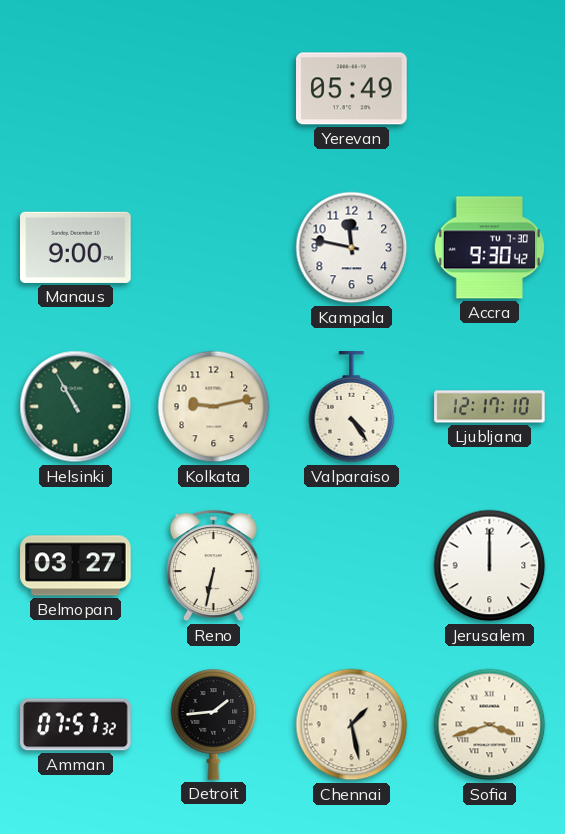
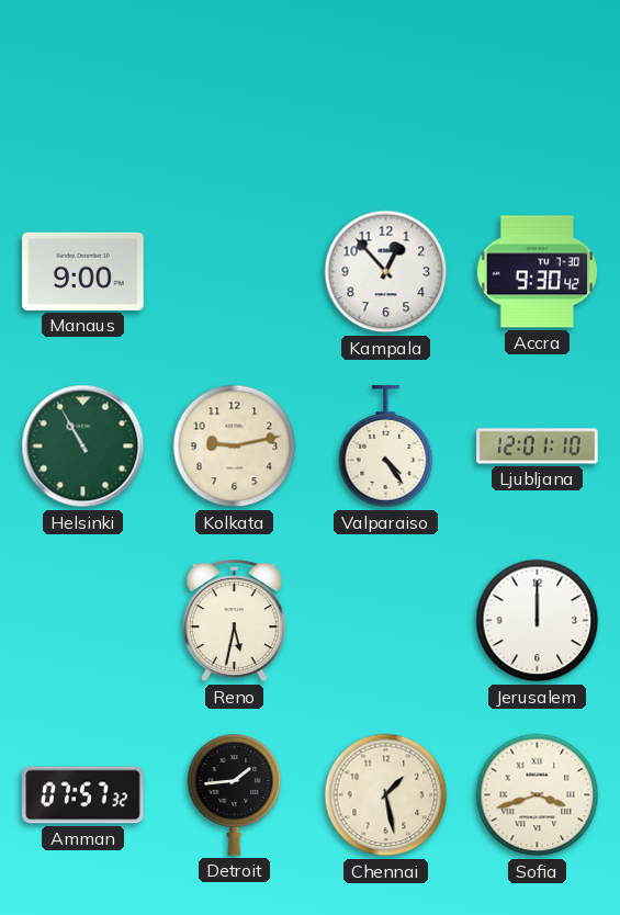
Yerevan: 05:49 -> none (352, 89)
Kampala: 11:47 -> 12:53 (386, 272)
Ljubljana: 12:17 -> 12:01 (538, 447)
Belmopan: 03:27 -> none (76, 566)
Reno: 6:32 -> 5:32 (234, 621)
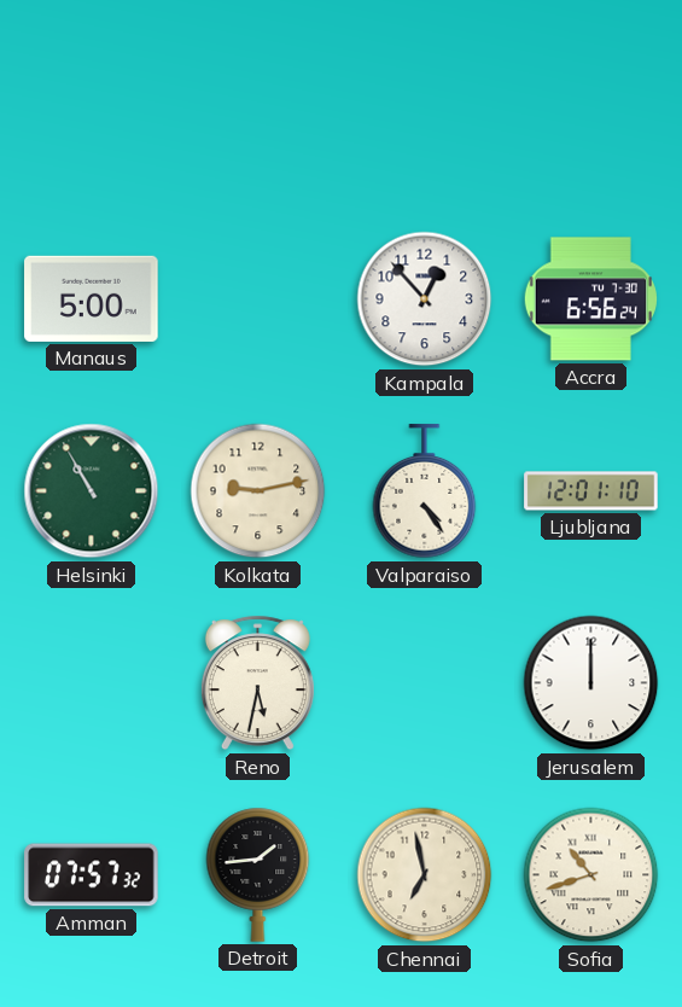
Manaus: 9:00 -> 5:00 (92, 298)
Accra: 9:30 -> 6:56 (590, 299)
Chennai: 1:28 -> 6:58 (425, 875)
Sofia: 3:42 -> 10:42 (591, 875)
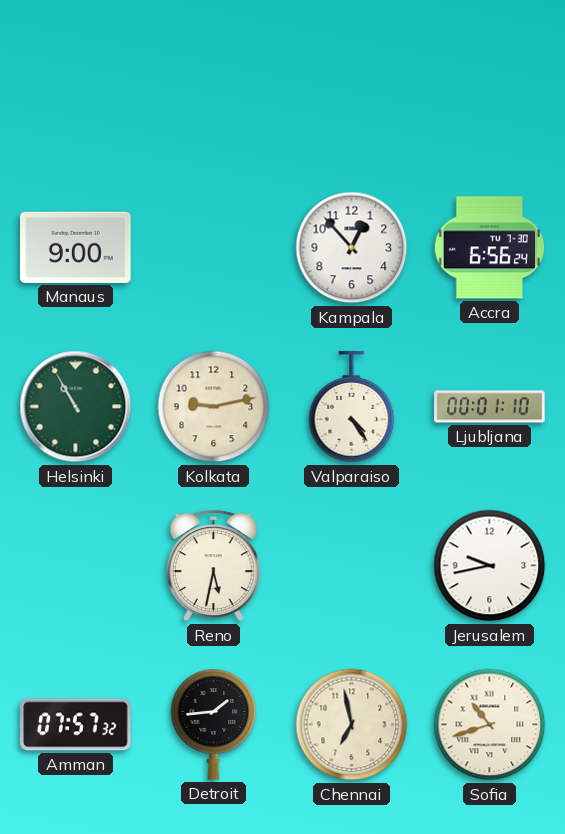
Manaus: 5:00 -> 9:00 (76, 247)
Ljubljana: 12:01 -> 00:01 (490, 407)
Jerusalem: 12:00 -> 9:43 (490, 566)
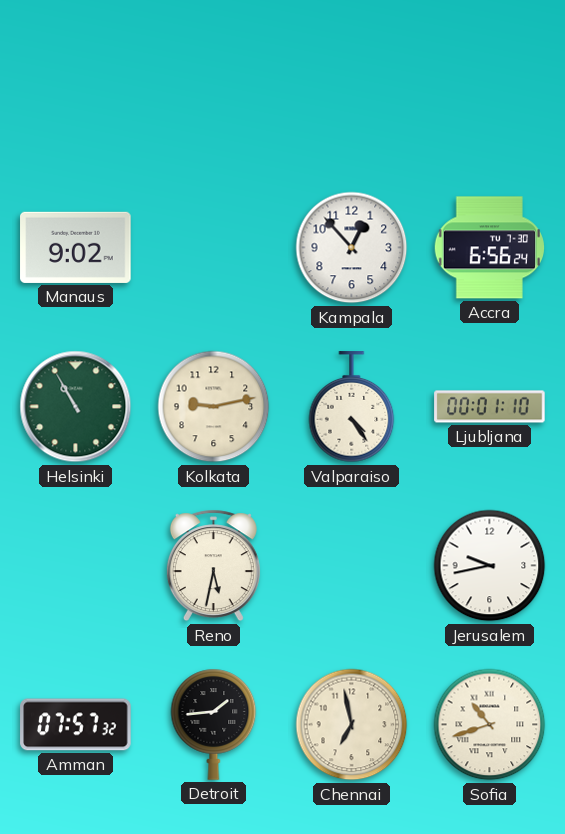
Manaus: 9:00 -> 9:02 (76, 247)
